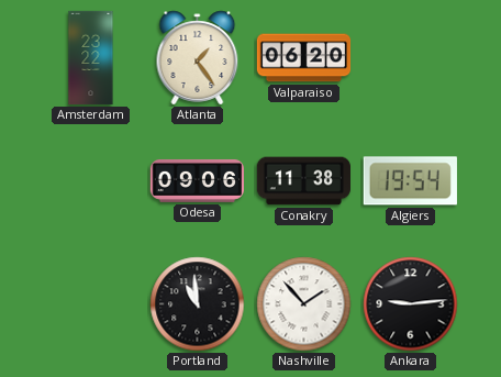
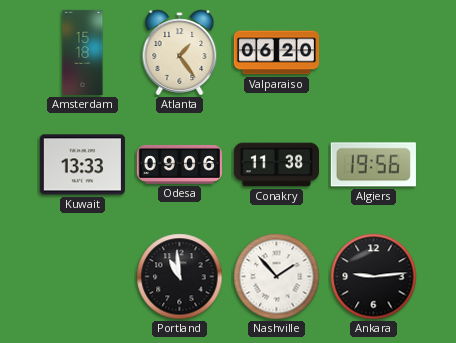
Amsterdam: 23:22 -> 15:18 (83, 53)
Kuwait: none -> 13:33 (82, 165)
Algiers: 19:54 -> 19:56 (373, 165)
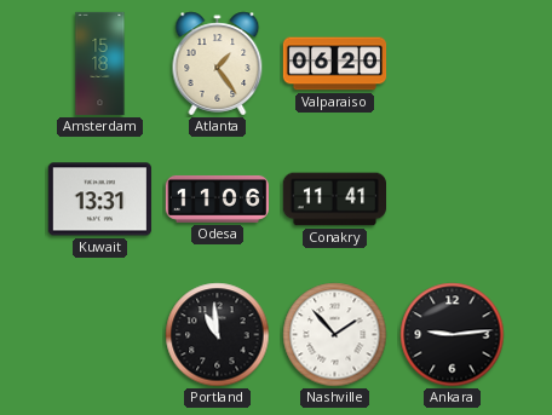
Kuwait: 13:33 -> 13:31 (99, 200)
Odesa: 09:06 -> 11:06 (217, 198)
Conakry: 11:38 -> 11:41 (335, 200)
Algiers: 19:56 -> none (373, 165)
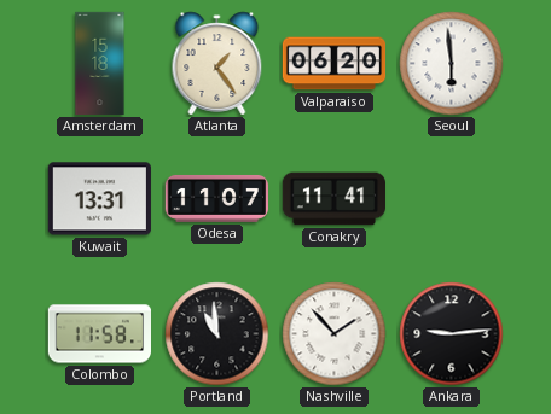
Seoul: none -> 5:59 (452, 64)
Odesa: 11:06 -> 11:07 (216, 198)
Colombo: none -> 11:58 (100, 334)
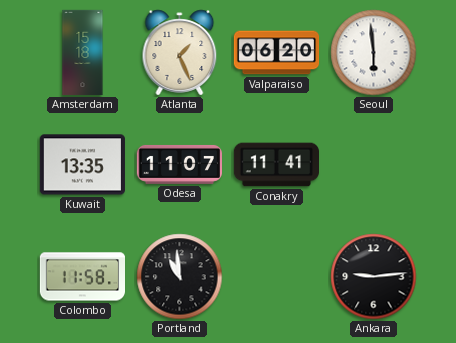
Atlanta: 1:24 -> 1:26 (180, 53)
Kuwait: 13:31 -> 13:35 (82, 165)
Nashville: 1:53 -> none (335, 334)
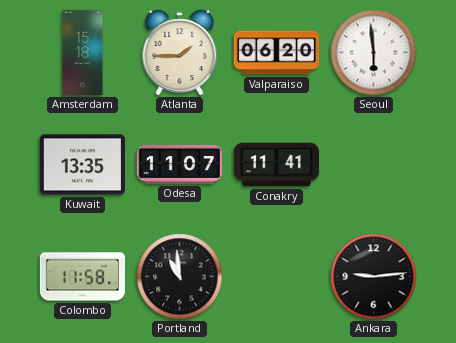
Atlanta: 1:26 -> 1:45 (180, 53)
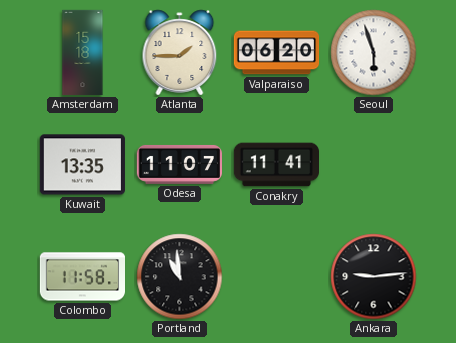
Seoul: 5:59 -> 5:57 (374, 53)
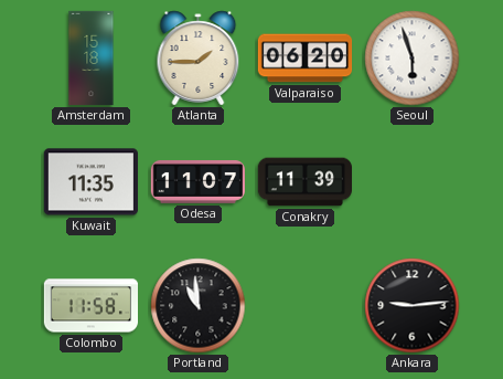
Kuwait: 13:35 -> 11:35 (90, 182)
Conakry: 11:41 -> 11:39 (306, 182)
